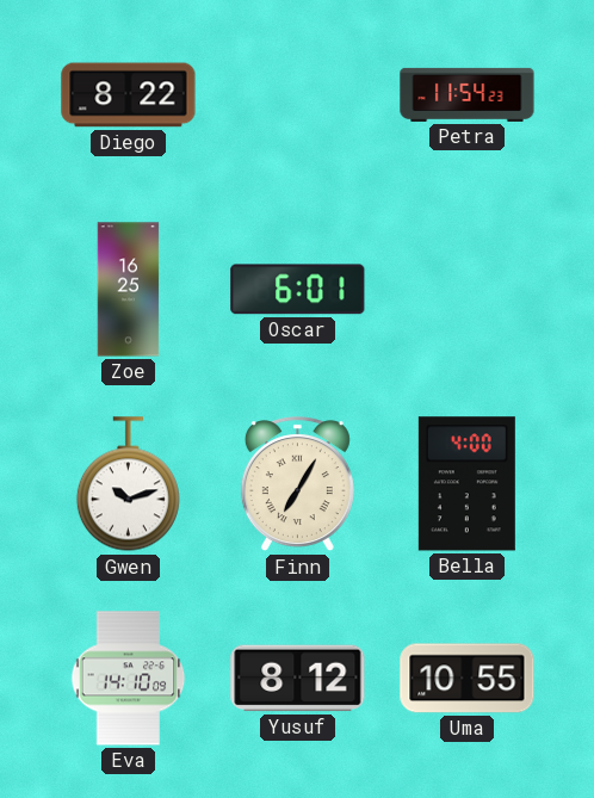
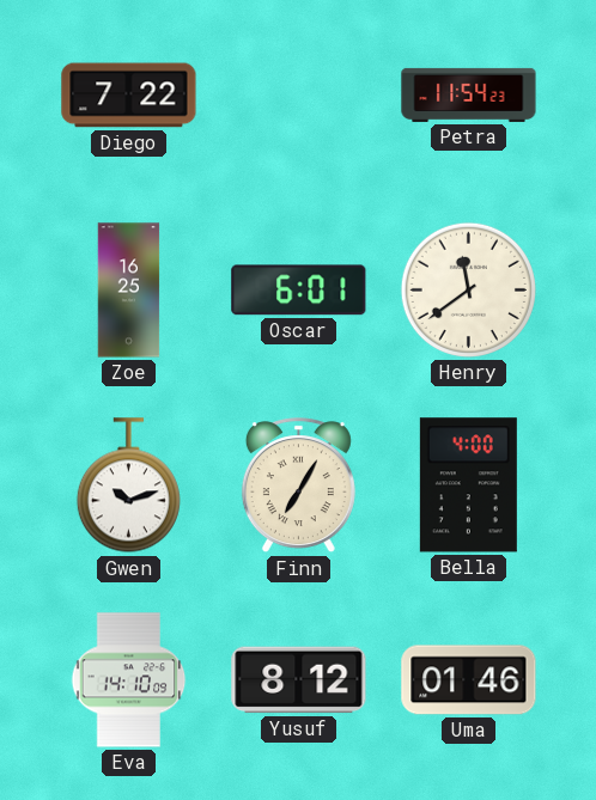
Diego: 8:22 -> 7:22 (129, 96)
Henry: none -> 11:39 (468, 289)
Uma: 10:55 -> 01:46 (469, 680)
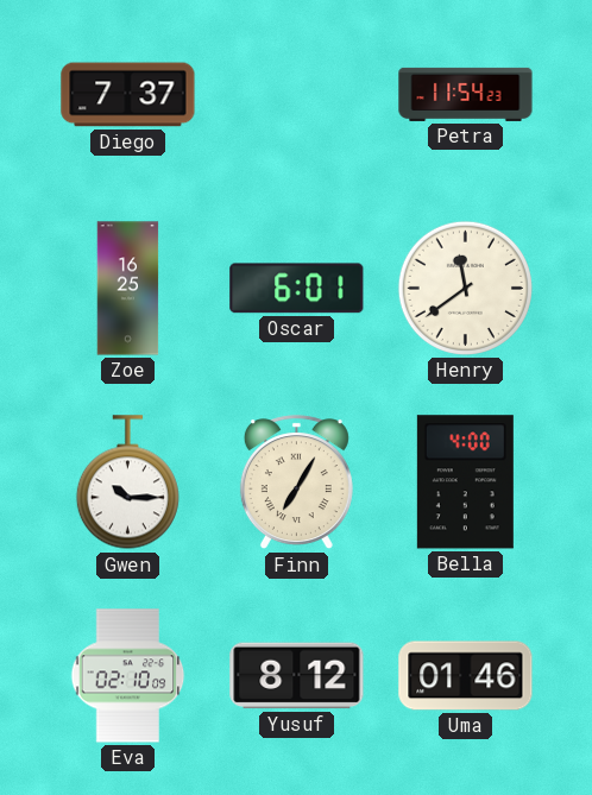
Diego: 7:22 -> 7:37 (128, 95)
Gwen: 10:12 -> 10:15 (127, 482)
Eva: 14:10 -> 02:10 (128, 676)
